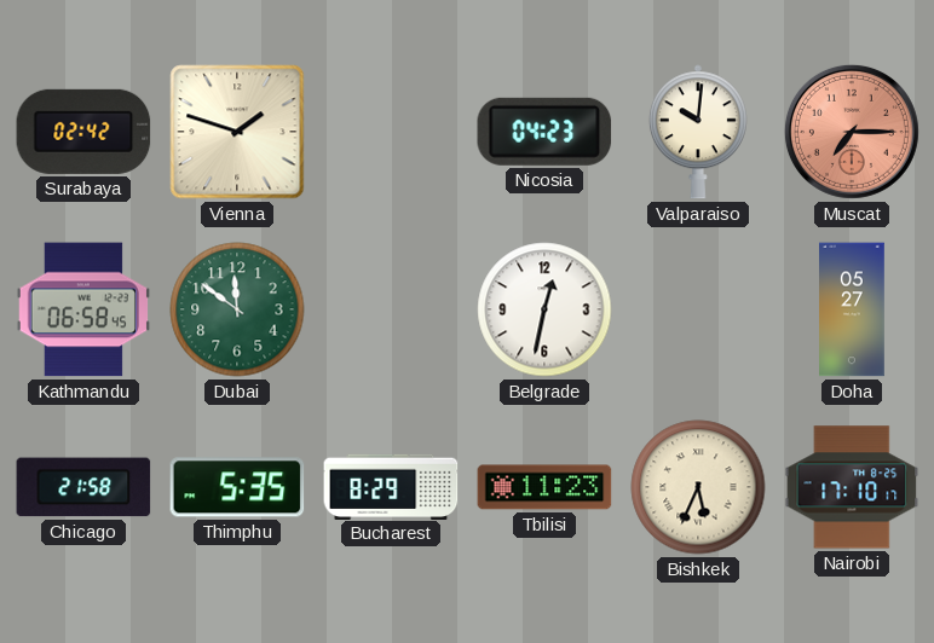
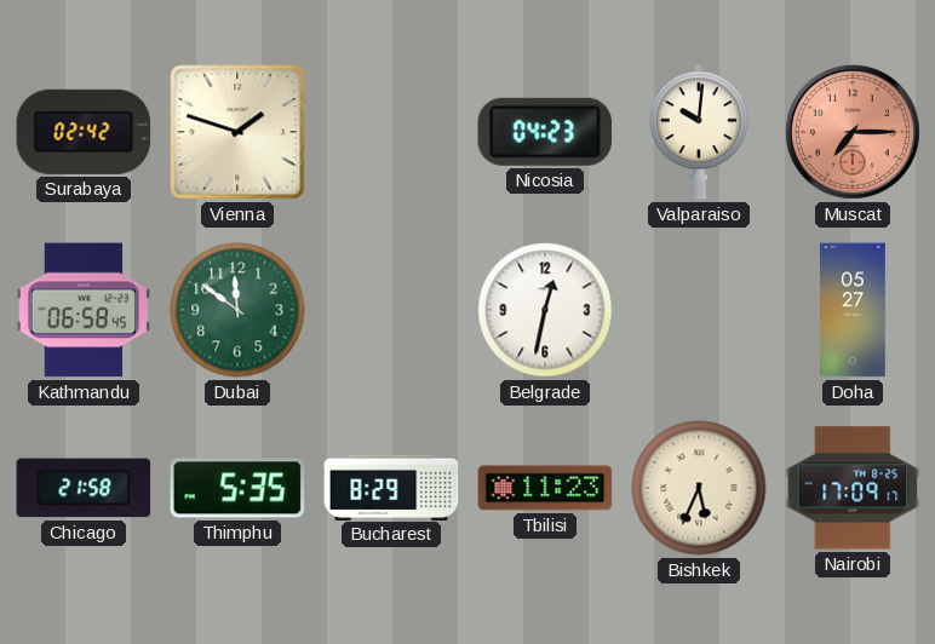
Nairobi: 17:10 -> 17:09 (853, 488)
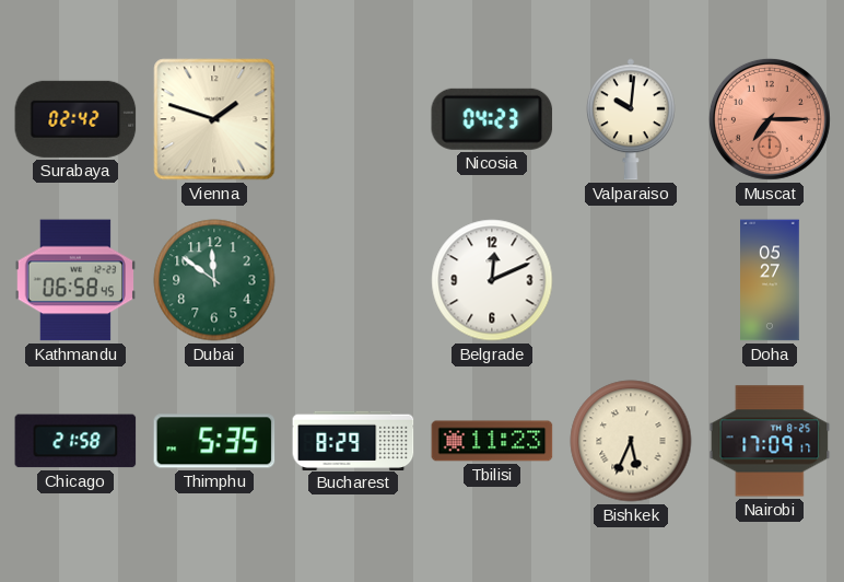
Belgrade: 12:32 -> 12:11 (492, 280)
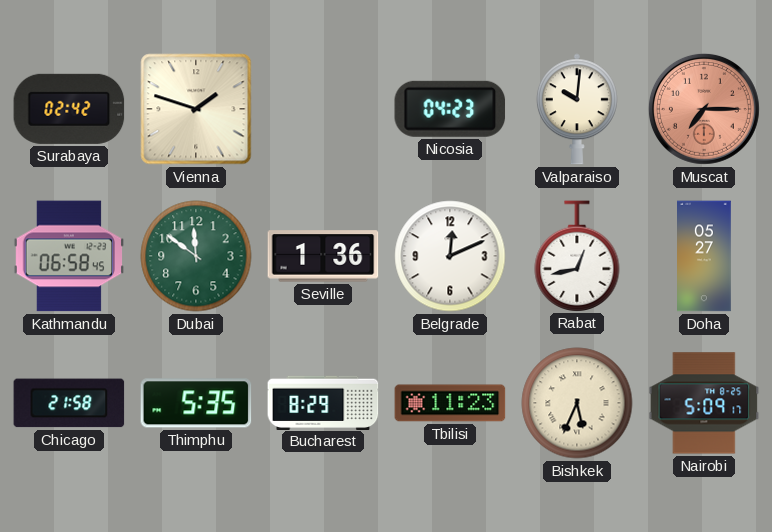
Seville: none -> 1:36 (323, 256)
Rabat: none -> 12:43 (577, 256)
Nairobi: 17:09 -> 5:09 (704, 403)
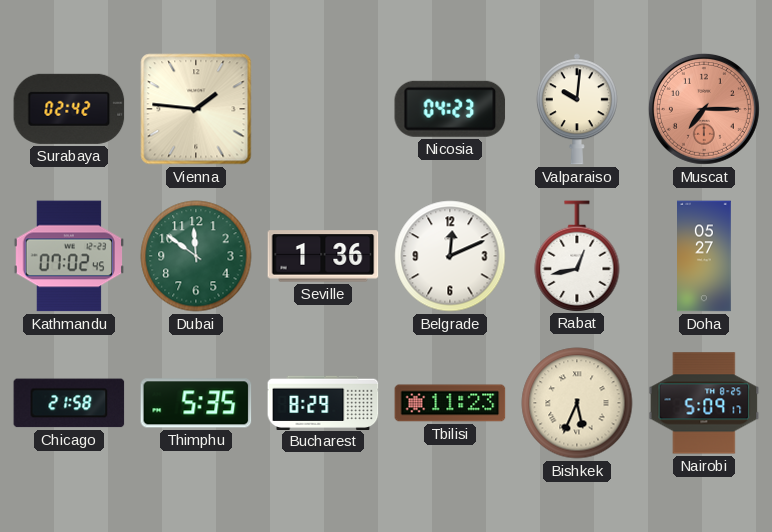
Vienna: 1:48 -> 1:46 (196, 109)
Kathmandu: 06:58 -> 07:02 (68, 256)
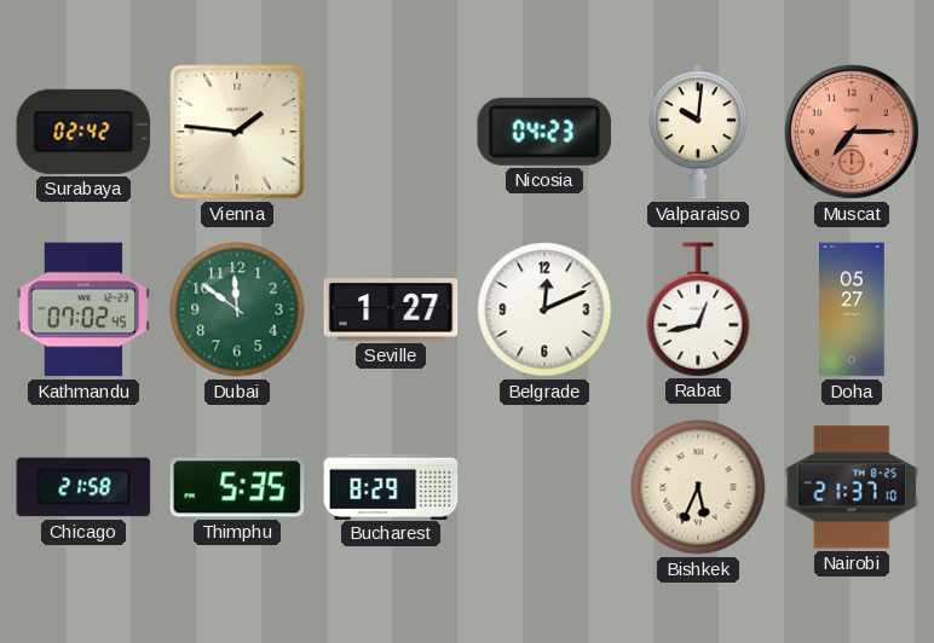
Seville: 1:36 -> 1:27 (391, 309)
Tbilisi: 11:23 -> none (450, 403)
Nairobi: 5:09 -> 21:37 (852, 487)
